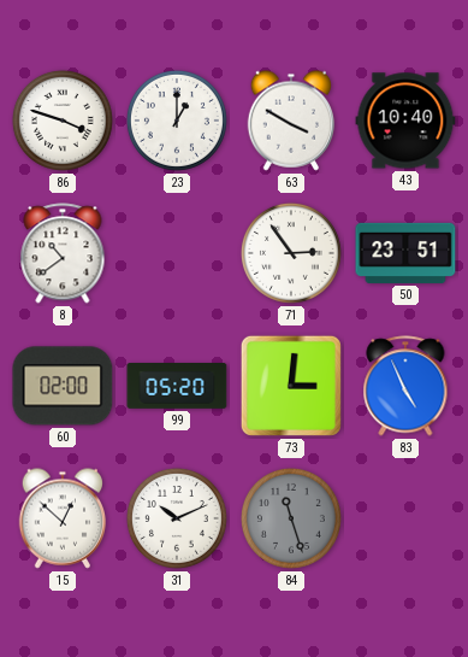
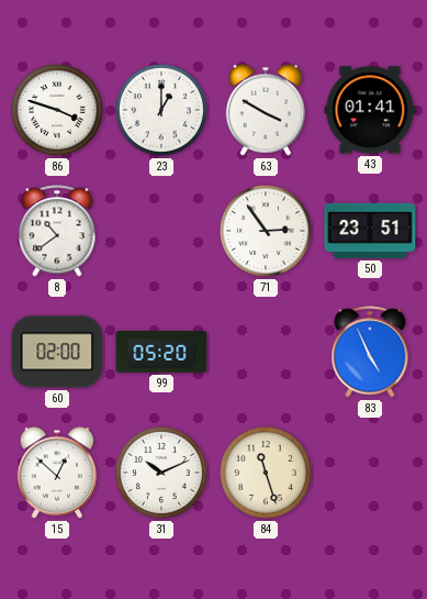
43: 10:40 -> 01:41 (370, 110)
73: 3:01 -> none (291, 386)
84 dial: grey -> cream (266, 473)
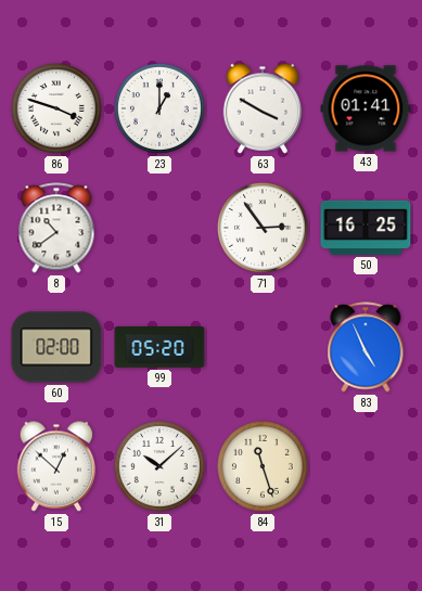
50: 23:51 -> 16:25 (366, 228)
31: 10:11 -> 10:08 (159, 466)
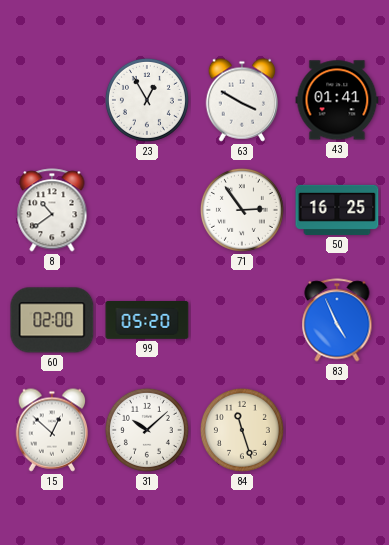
86: 3:48 -> none (56, 108)
23: 1:00 -> 12:55 (147, 100)
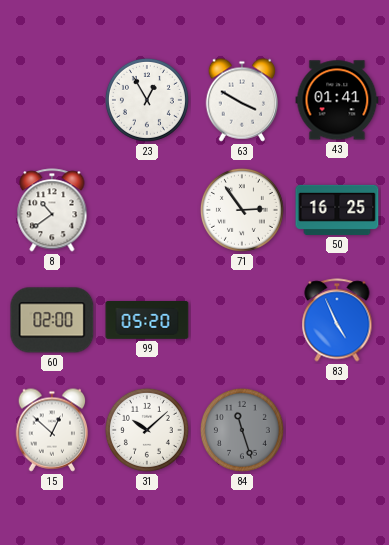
84 dial: cream -> grey (242, 430)
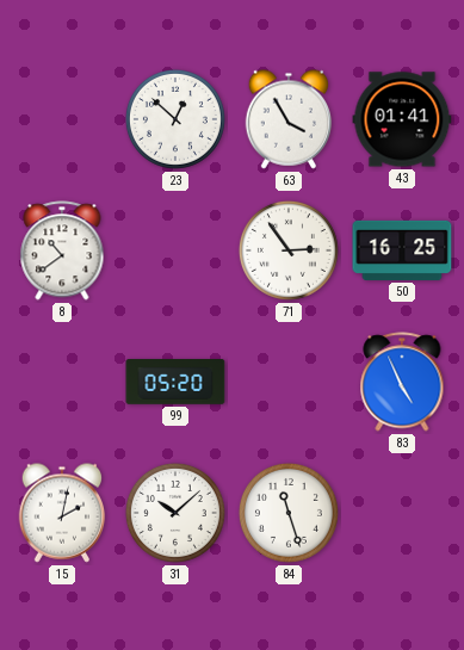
23: 12:55 -> 12:52 (175, 119)
63: 3:50 -> 3:55 (289, 119)
60: 02:00 -> none (52, 320)
15: 12:52 -> 2:02 (62, 513)
84 dial: grey -> white (289, 513)
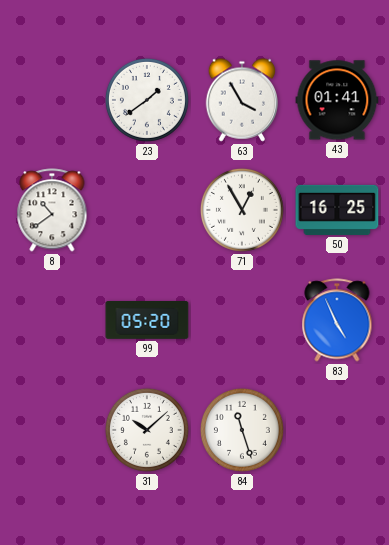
23: 12:52 -> 1:39 (147, 100)
71: 2:54 -> 12:55 (242, 210)
15: 2:02 -> none (62, 513)
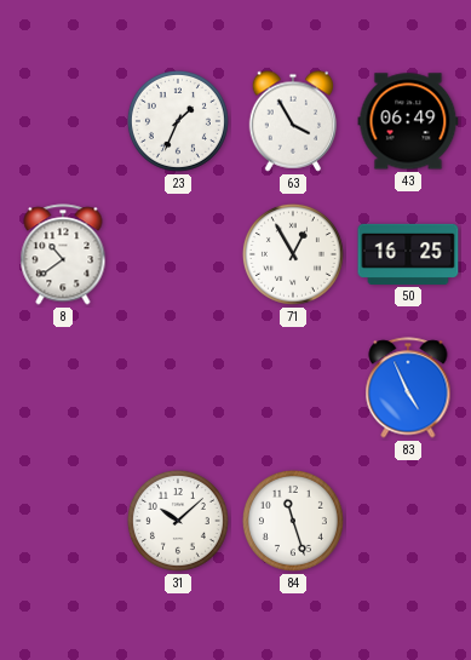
23: 1:39 -> 1:34 (178, 121)
43: 01:41 -> 06:49 (408, 121)
99: 05:20 -> none (147, 321)
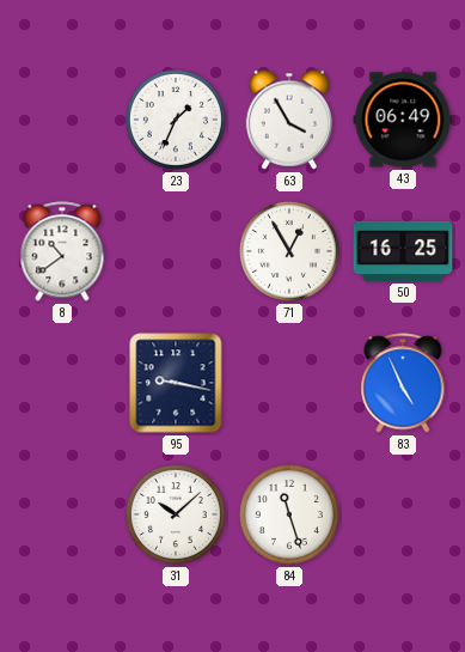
95: none -> 9:17 (176, 383)
